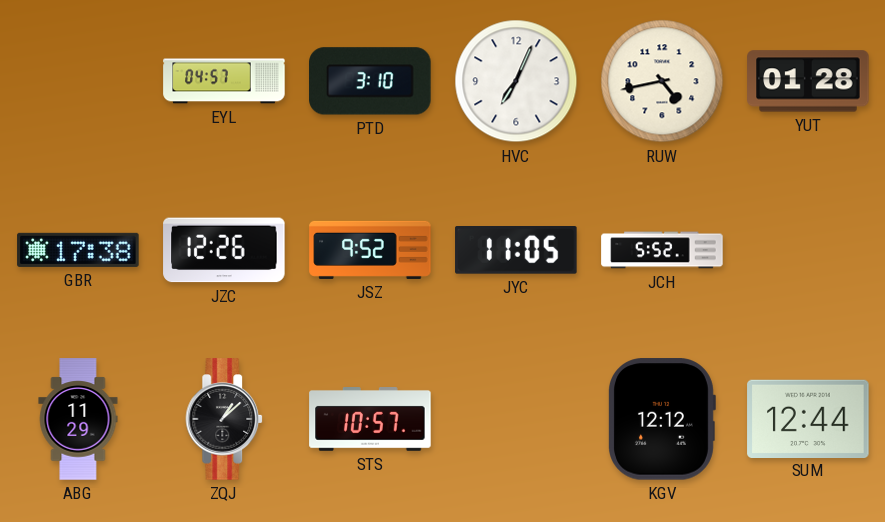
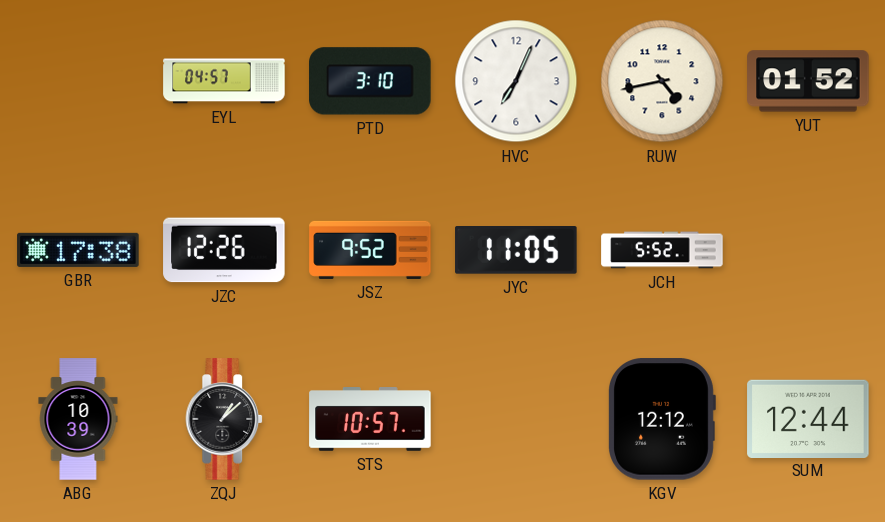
YUT: 01:28 -> 01:52 (808, 81)
ABG: 11:29 -> 10:39 (78, 419)
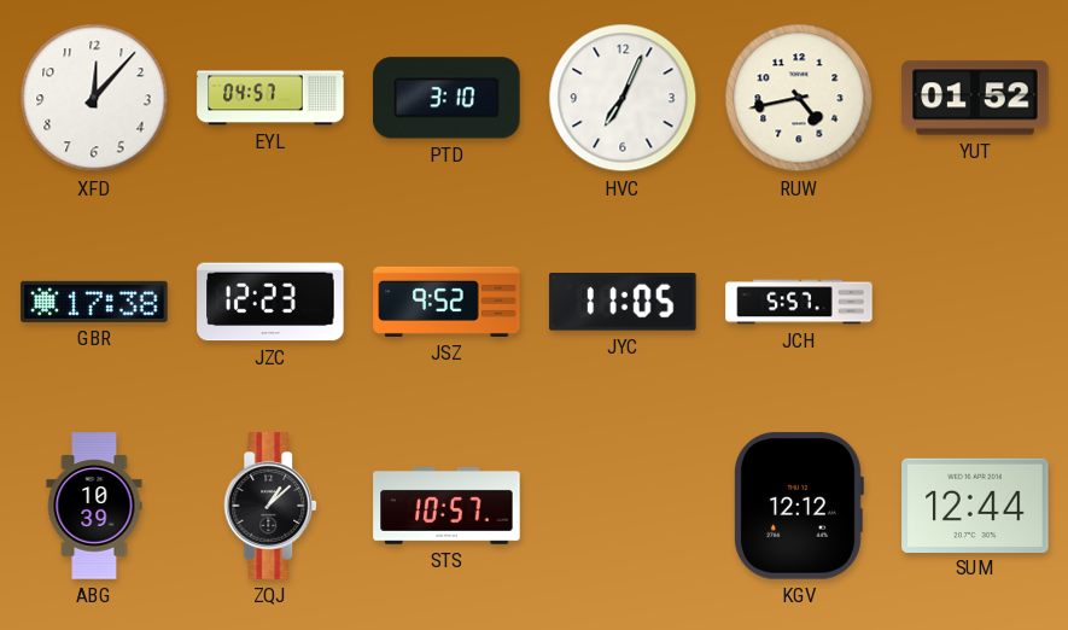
XFD: none -> 12:07 (94, 98)
JZC: 12:26 -> 12:23 (270, 302)
JCH: 5:52 -> 5:57 (799, 302)
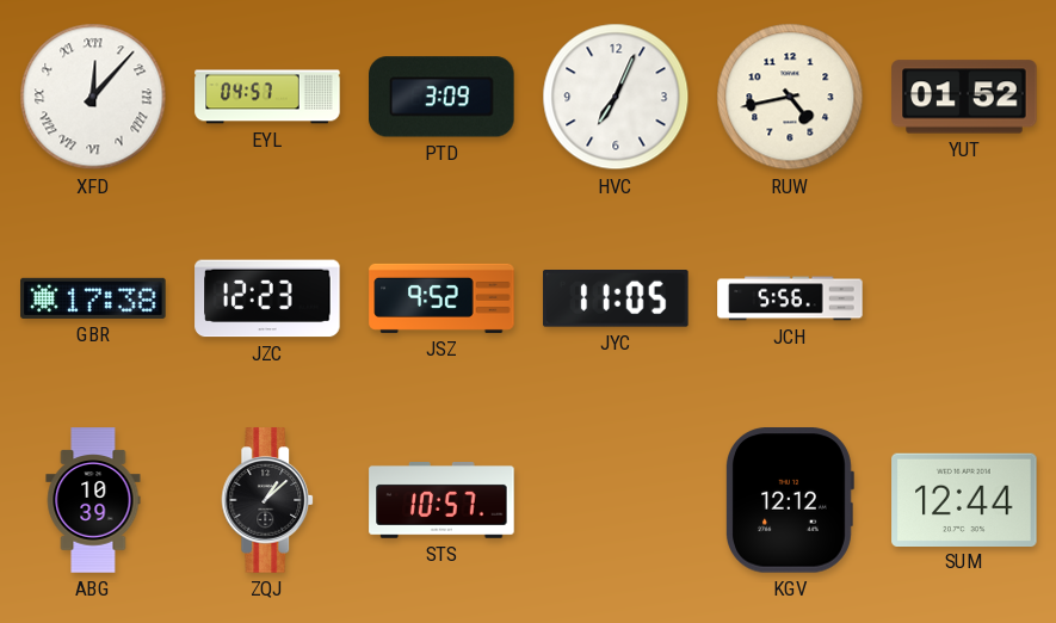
XFD numerals: Arabic -> Roman (93, 97)
PTD: 3:10 -> 3:09 (441, 97)
JCH: 5:57 -> 5:56 (790, 298)
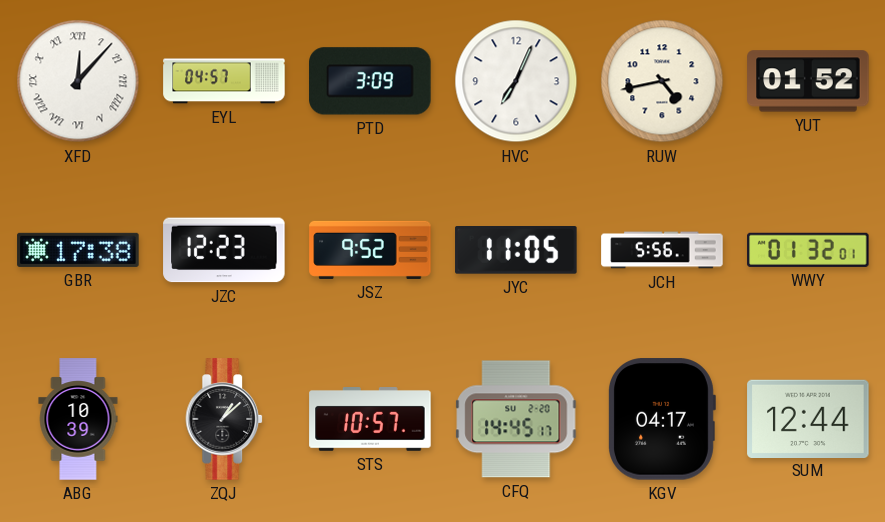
WWY: none -> 01:32 (808, 250)
CFQ: none -> 14:45 (516, 419)
KGV: 12:12 -> 04:17 (662, 419)
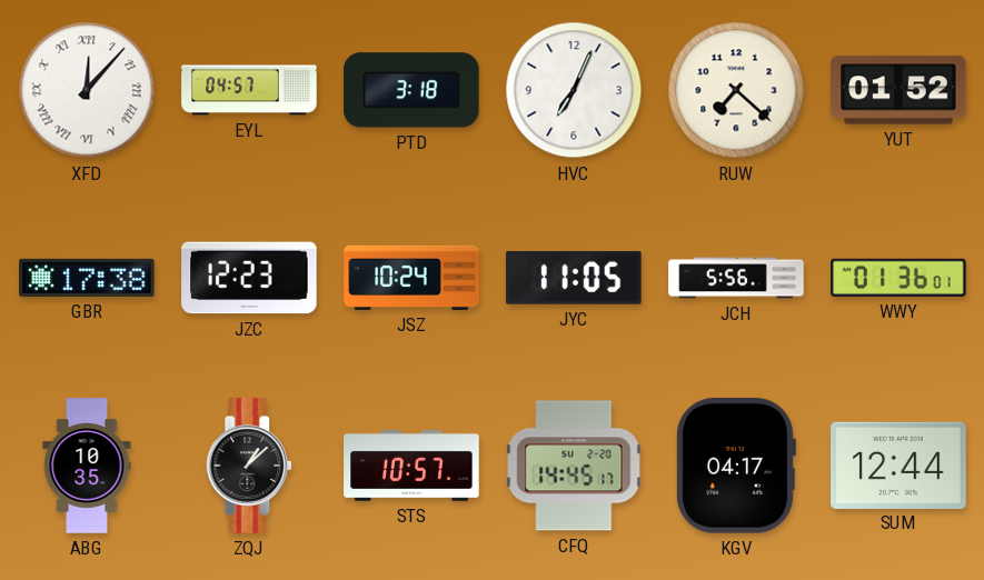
PTD: 3:09 -> 3:18 (411, 90)
RUW: 4:43 -> 7:22 (736, 90)
JSZ: 9:52 -> 10:24 (411, 278)
WWY: 01:32 -> 01:36 (898, 278)
ABG: 10:39 -> 10:35 (87, 466)
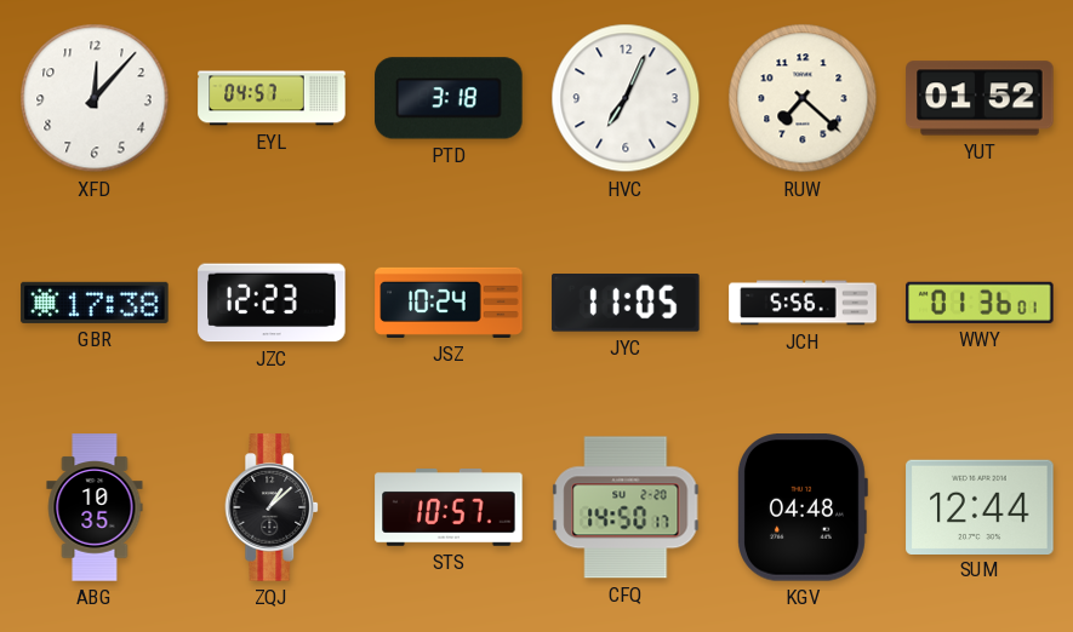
XFD numerals: Roman -> Arabic (95, 98)
CFQ: 14:45 -> 14:50 (626, 507)
KGV: 04:17 -> 04:48 (803, 507)
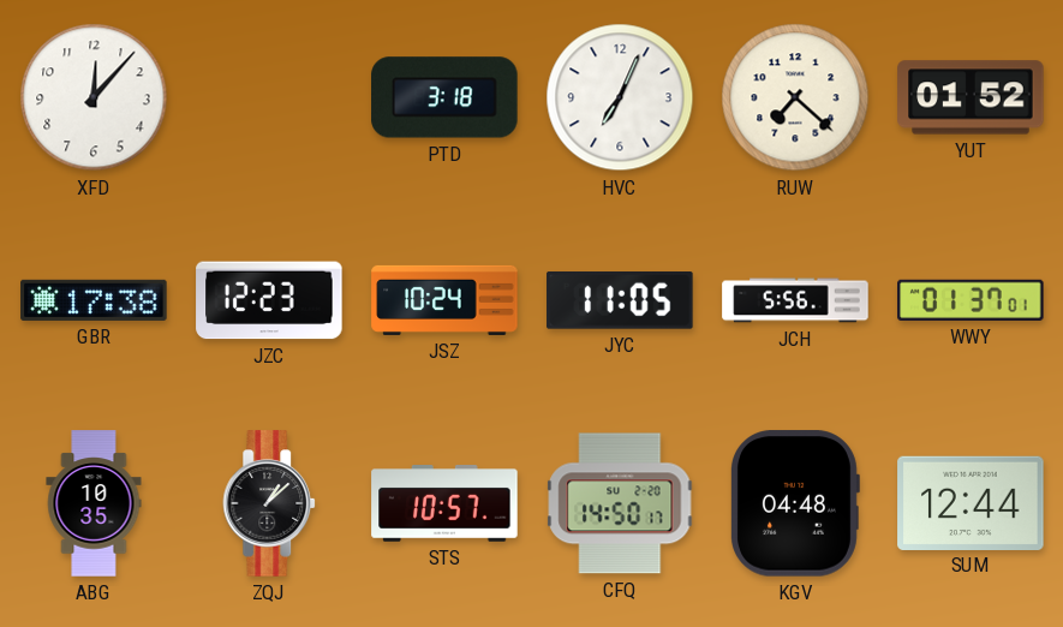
EYL: 04:57 -> none (272, 98)
WWY: 01:36 -> 01:37 (971, 300)
